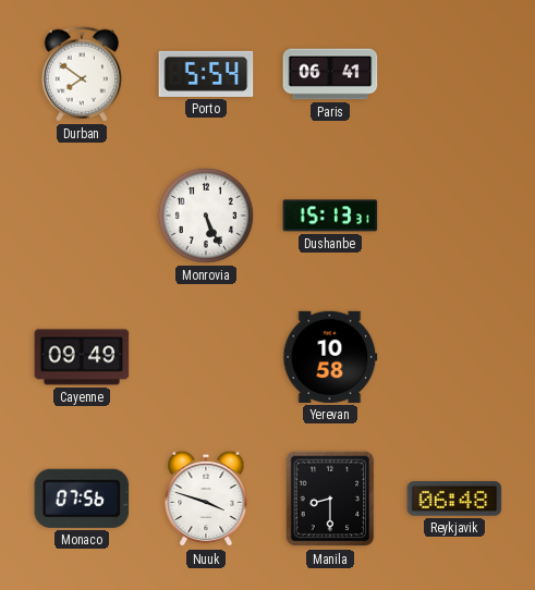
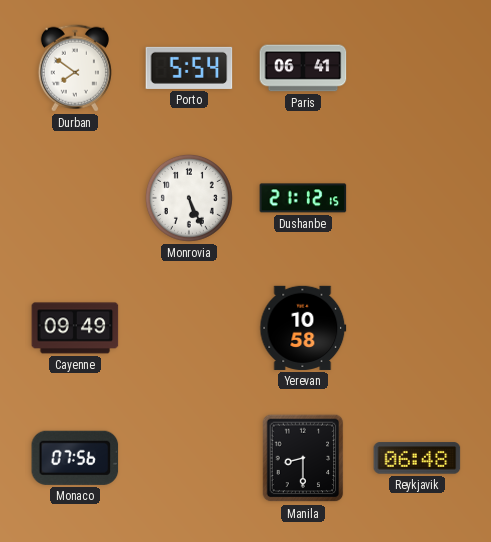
Dushanbe: 15:13 -> 21:12 (303, 198)
Nuuk: 3:48 -> none (206, 499)
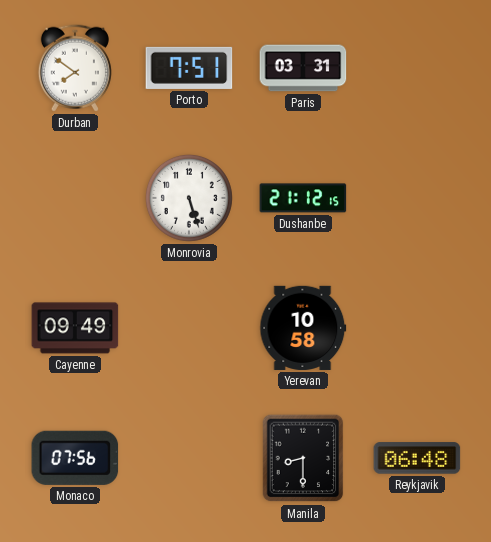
Porto: 5:54 -> 7:51 (189, 68)
Paris: 06:41 -> 03:31 (303, 68)
Monrovia: 5:26 -> 5:27 (189, 198)
